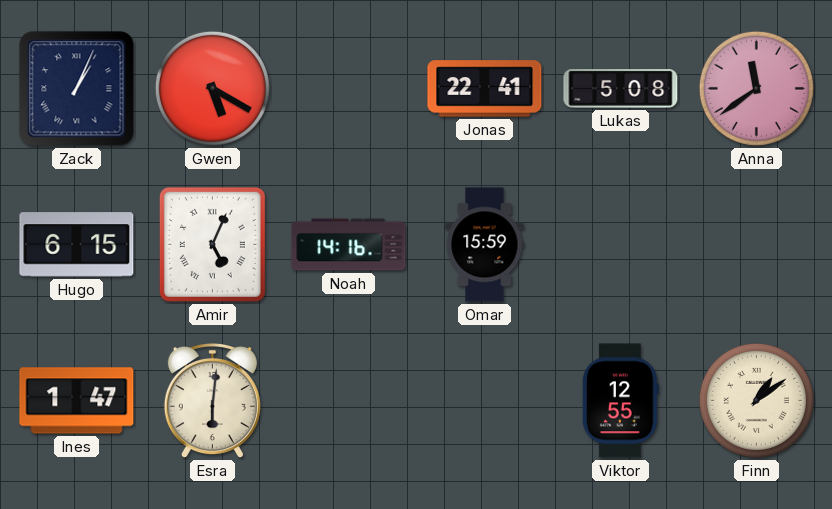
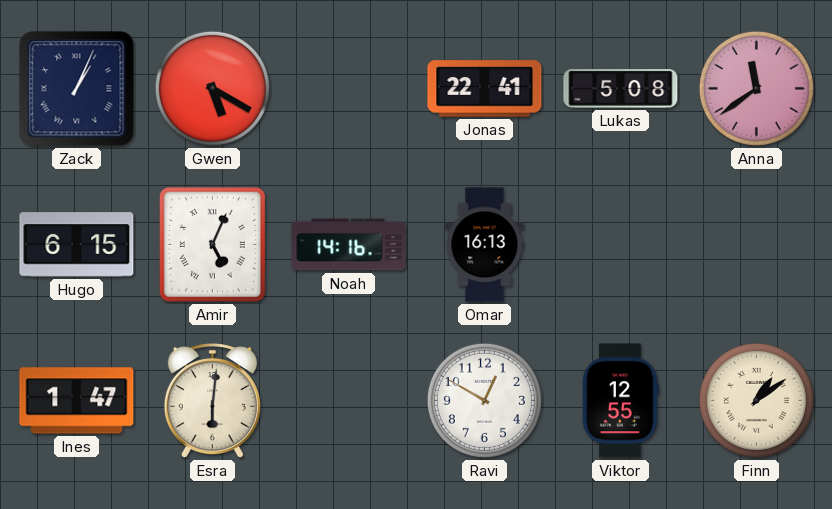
Omar: 15:59 -> 16:13 (485, 245)
Ravi: none -> 12:50 (484, 400)
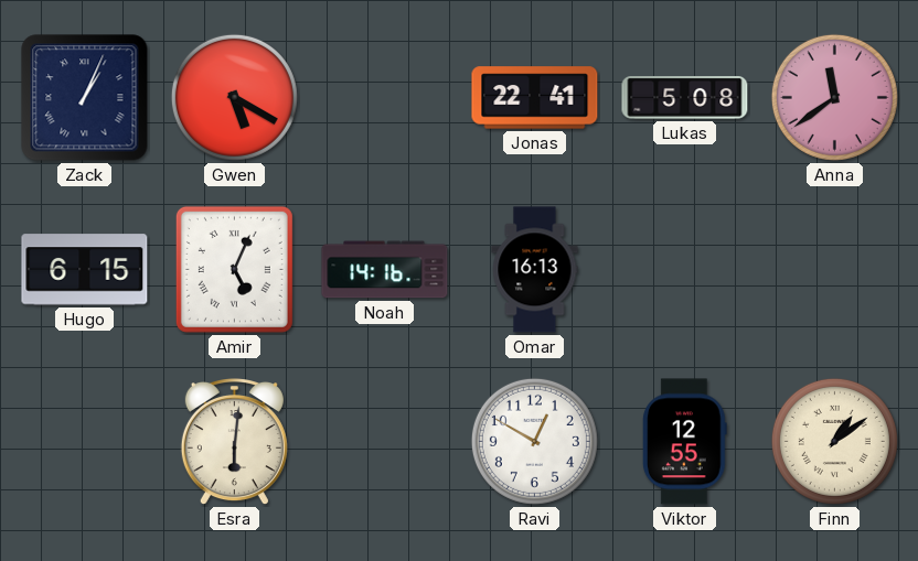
Ines: 1:47 -> none (77, 401)
